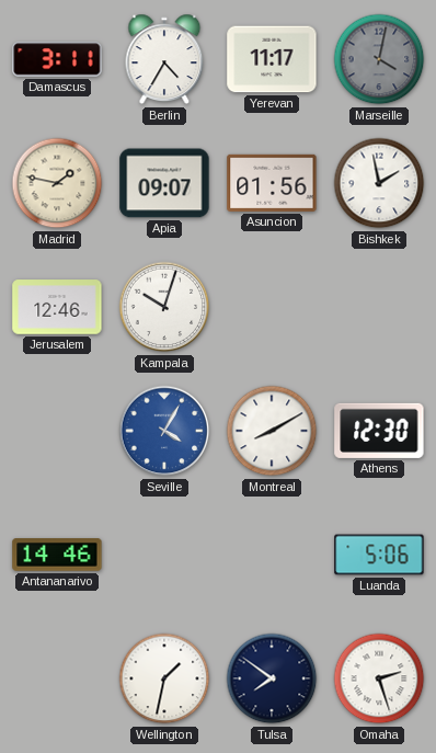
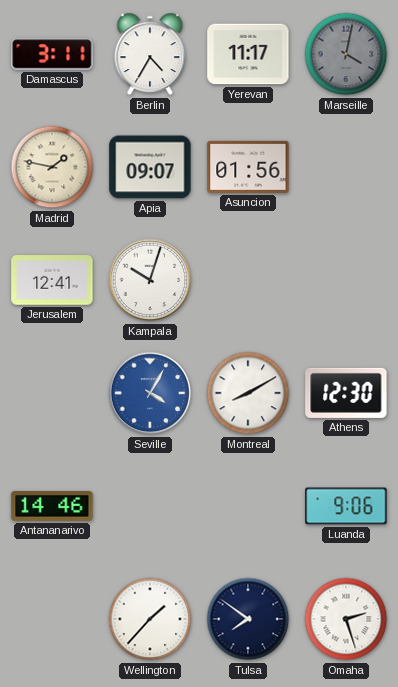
Bishkek: 1:58 -> none (379, 183)
Jerusalem: 12:46 -> 12:41 (52, 280)
Luanda: 5:06 -> 9:06 (346, 506)
Wellington: 1:32 -> 1:37 (150, 619)
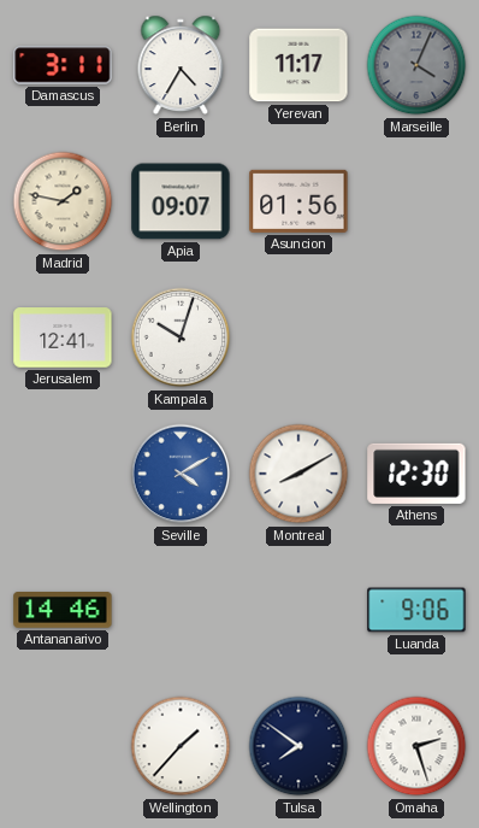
Marseille: 4:02 -> 4:04 (416, 65)
Seville: 4:05 -> 4:10 (181, 474)
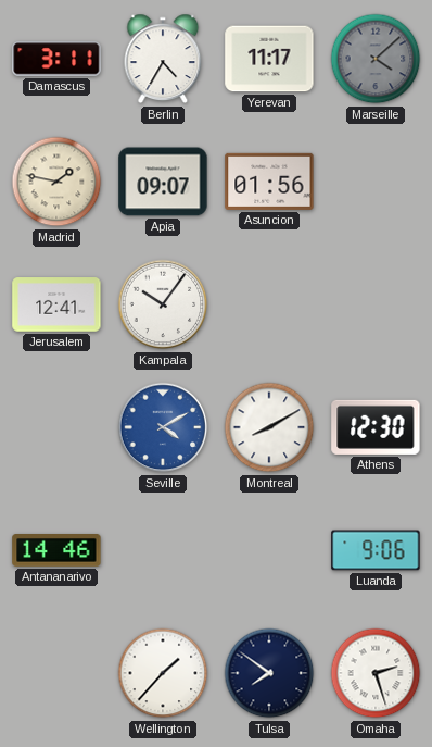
Marseille: 4:04 -> 4:08 (376, 59)
Kampala: 10:03 -> 10:06 (163, 304)
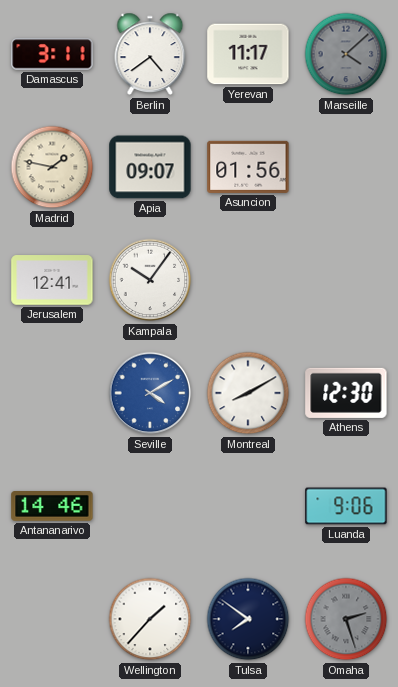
Berlin: 4:35 -> 4:39 (150, 54)
Omaha dial: white -> grey (346, 619)
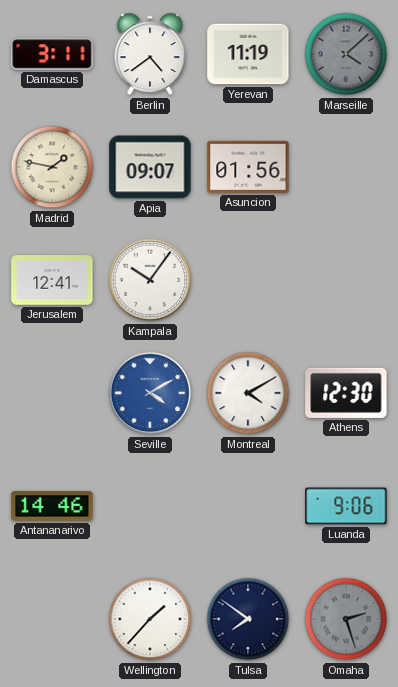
Yerevan: 11:17 -> 11:19 (248, 54)
Montreal: 8:10 -> 4:10 (248, 393)
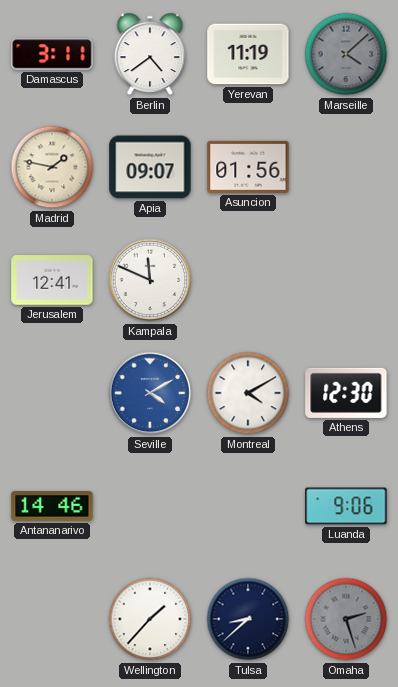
Kampala: 10:06 -> 11:49 (150, 280)
Tulsa: 7:51 -> 8:38 (248, 619)
